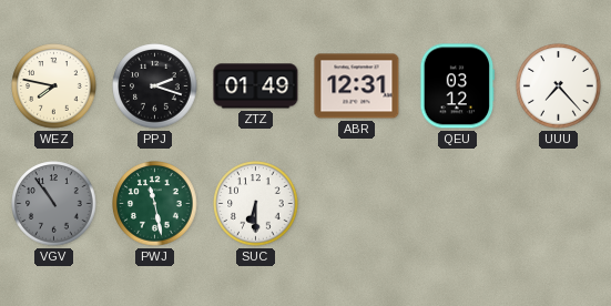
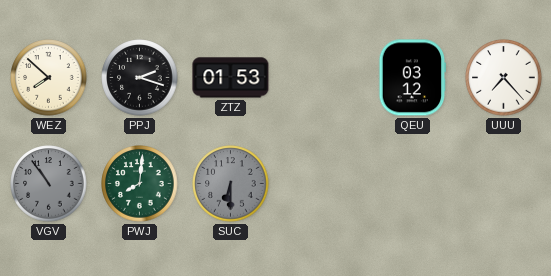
WEZ: 7:47 -> 7:52 (49, 78)
ZTZ: 01:49 -> 01:53 (231, 78)
ABR: 12:31 -> none (357, 86)
PWJ: 11:28 -> 8:01 (140, 184)
SUC dial: white -> grey (231, 184)
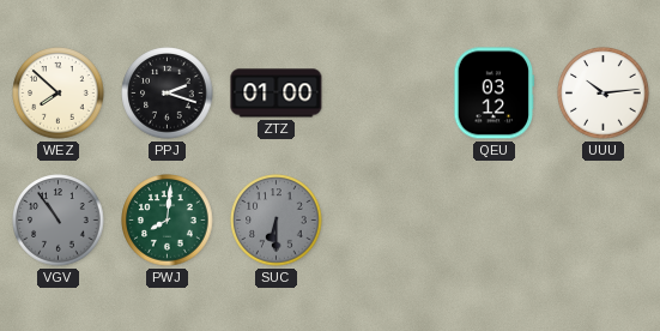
ZTZ: 01:53 -> 01:00 (277, 94)
UUU: 7:23 -> 10:14 (604, 94)
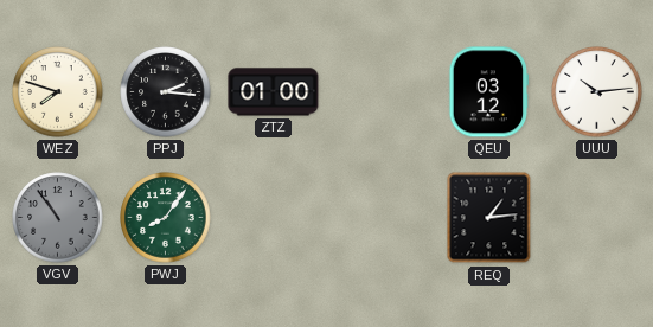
WEZ: 7:52 -> 7:48 (58, 92)
PPJ: 2:18 -> 2:16 (166, 92)
PWJ: 8:01 -> 8:06 (166, 218)
SUC: 6:30 -> none (277, 221)
REQ: none -> 1:14 (489, 218)
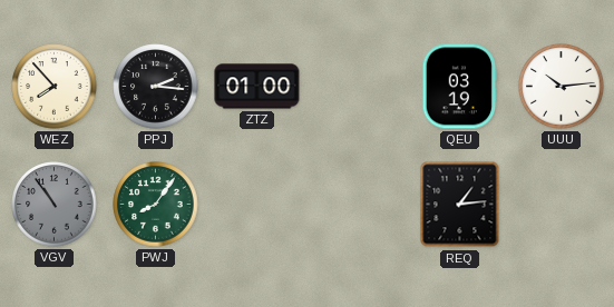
WEZ: 7:48 -> 7:53 (55, 87)
QEU: 03:12 -> 03:19 (460, 87)
